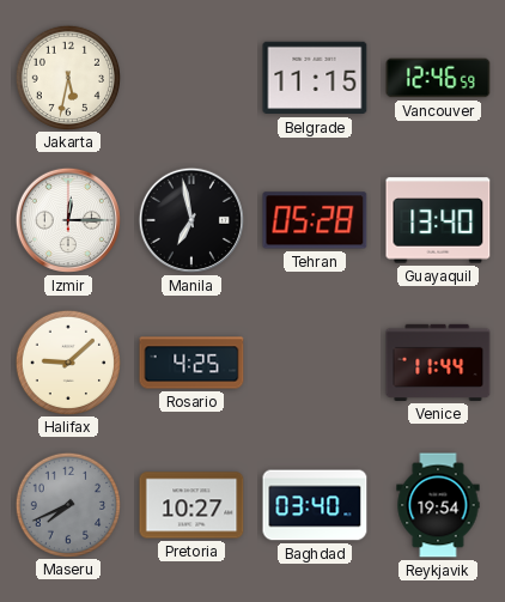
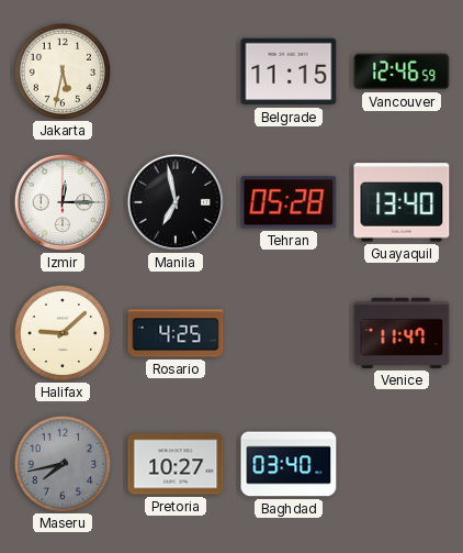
Venice: 11:44 -> 11:47 (402, 333)
Maseru: 7:41 -> 7:43 (61, 463)
Reykjavik: 19:54 -> none (438, 505)
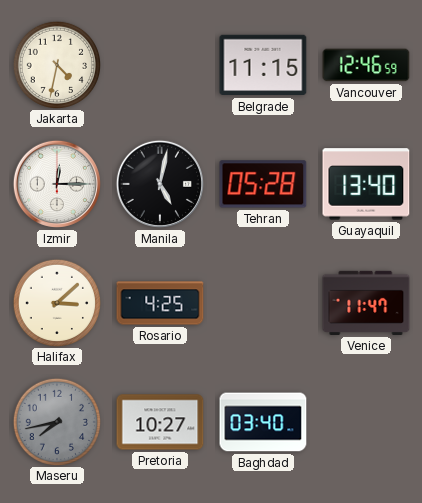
Jakarta: 5:32 -> 4:32 (56, 64)
Manila: 6:58 -> 5:02 (160, 184)
Halifax: 9:08 -> 3:08 (56, 302)
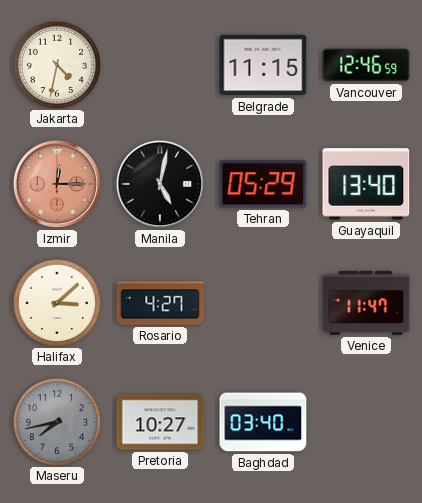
Izmir dial: white -> salmon (57, 184)
Tehran: 05:28 -> 05:29 (263, 184)
Rosario: 4:25 -> 4:27 (160, 303)
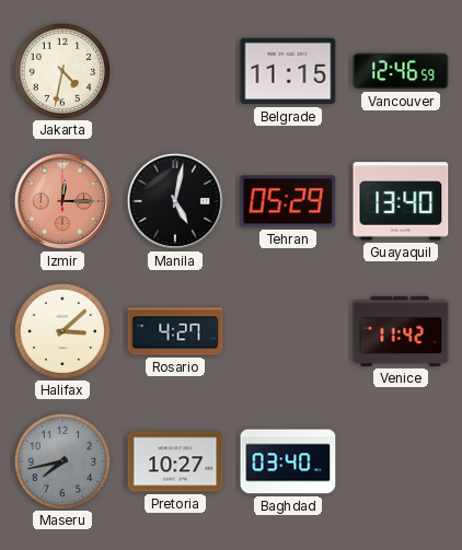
Venice: 11:47 -> 11:42 (401, 331)
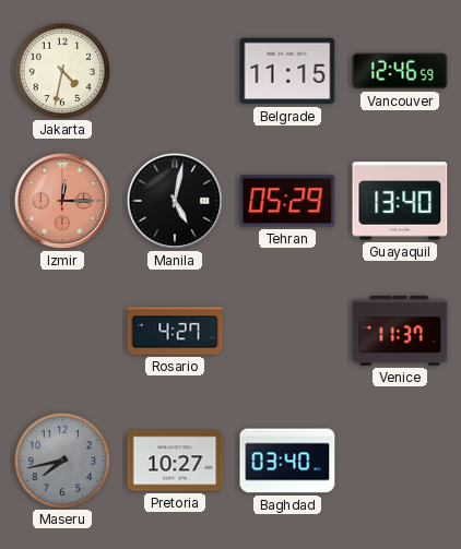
Halifax: 3:08 -> none (61, 330)
Venice: 11:42 -> 11:37 (400, 331)
